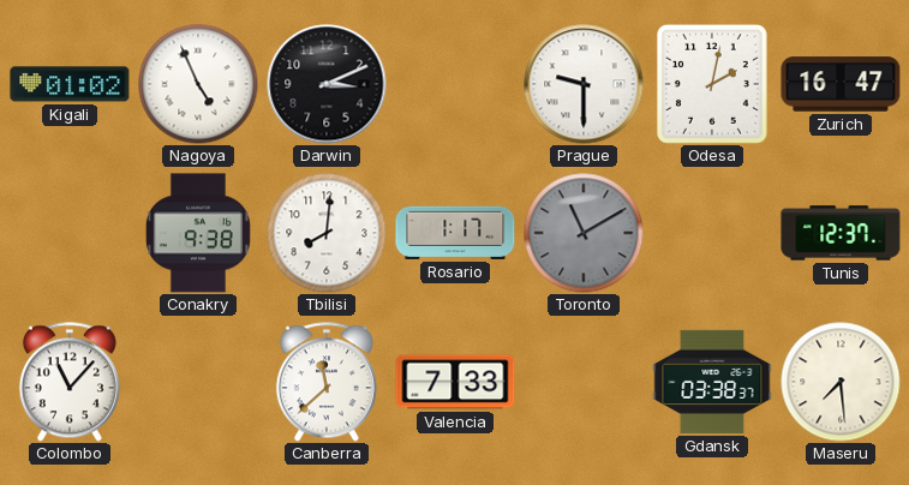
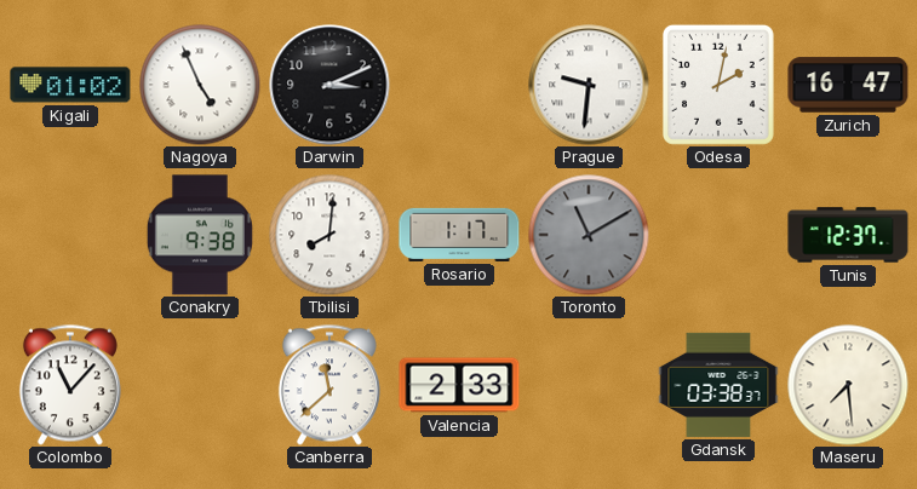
Prague: 9:30 -> 9:31 (589, 85)
Valencia: 7:33 -> 2:33 (459, 385)
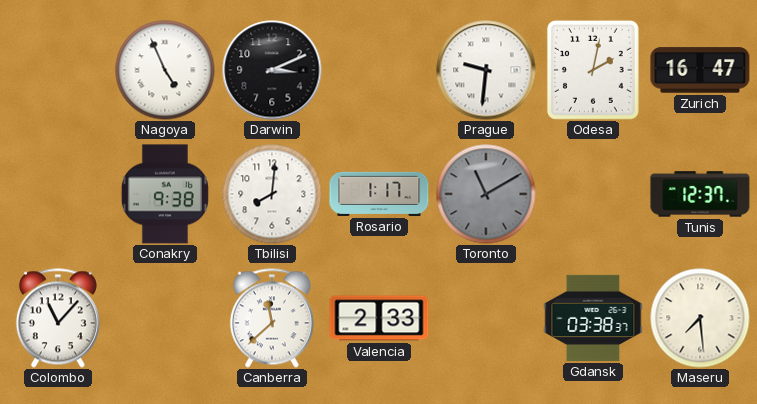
Kigali: 01:02 -> none (70, 85)
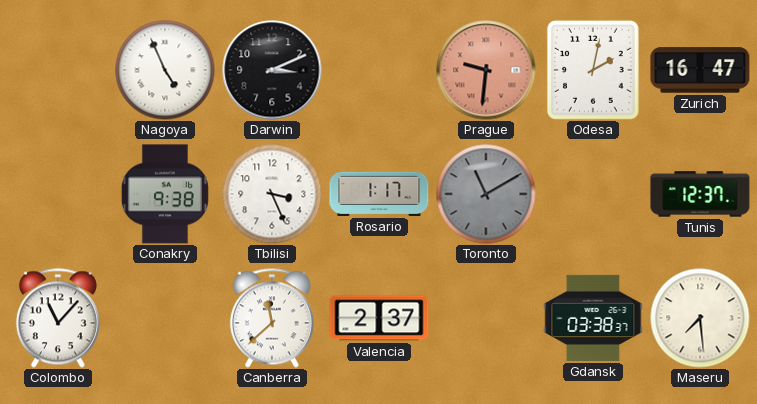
Prague dial: white -> salmon (486, 70)
Tbilisi: 8:01 -> 3:26 (272, 194)
Valencia: 2:33 -> 2:37 (379, 318)
